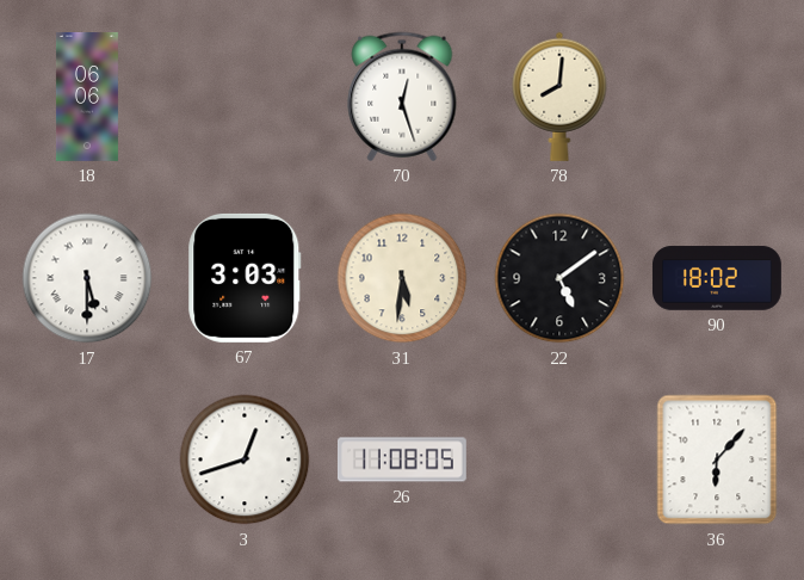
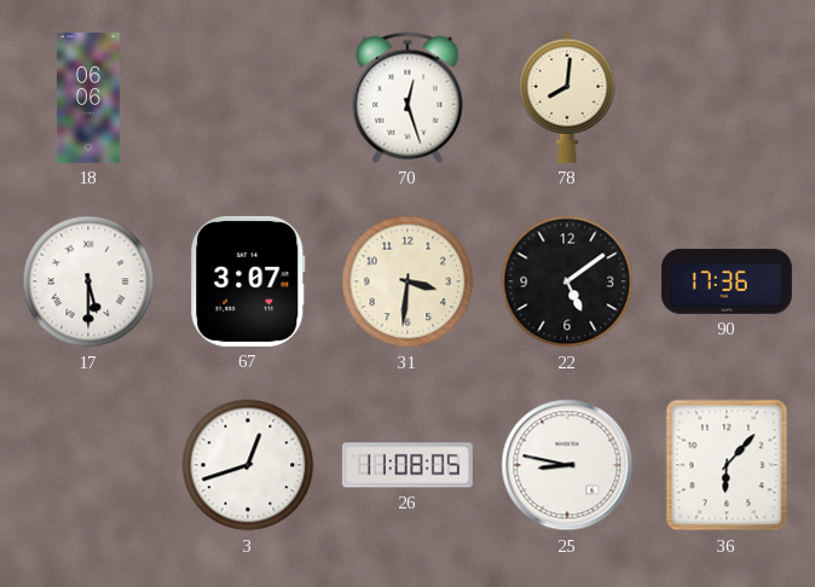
67: 3:03 -> 3:07 (248, 281)
31: 5:31 -> 3:31 (407, 281)
90: 18:02 -> 17:36 (727, 281)
25: none -> 8:47 (567, 465)
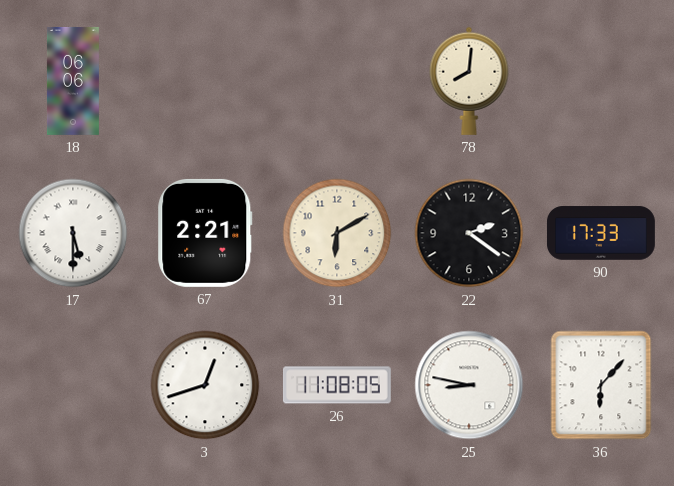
70: 12:27 -> none (407, 98)
67: 3:07 -> 2:21 (205, 233)
31: 3:31 -> 6:10 (337, 233)
22: 5:09 -> 2:21 (469, 233)
90: 17:36 -> 17:33 (601, 233)
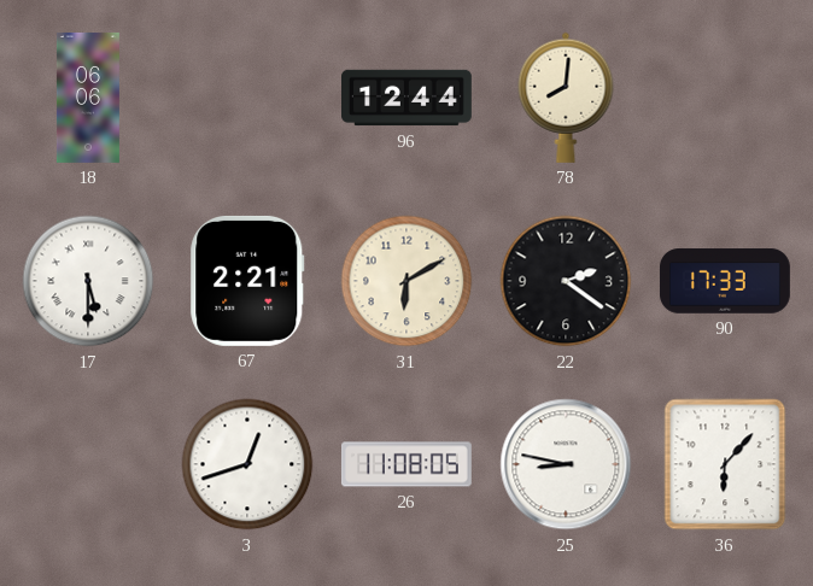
96: none -> 12:44 (408, 98)
